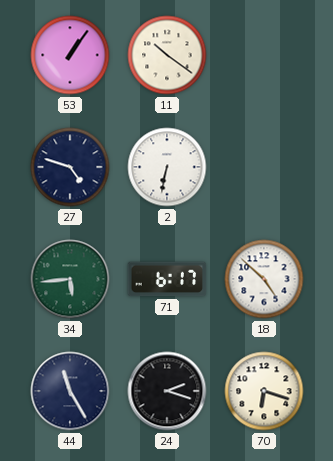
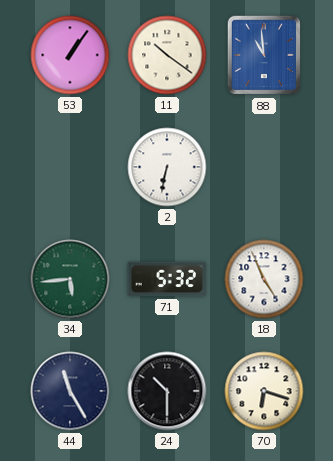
88: none -> 10:59 (263, 55)
27: 4:48 -> none (70, 167)
71: 6:17 -> 5:32 (167, 279)
18: 4:52 -> 4:56 (264, 279)
24: 2:18 -> 10:30 (167, 391)
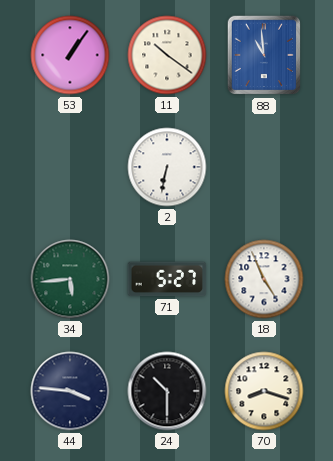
71: 5:32 -> 5:27 (167, 279)
44: 11:25 -> 3:46 (70, 391)
70: 6:18 -> 8:18 (264, 391)
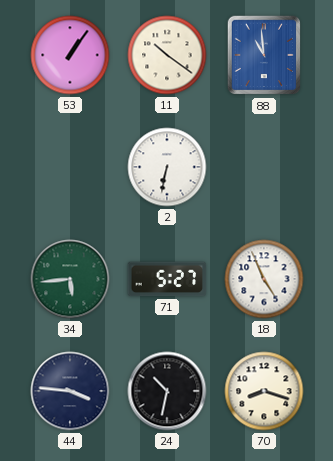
24: 10:30 -> 10:32 (167, 391)
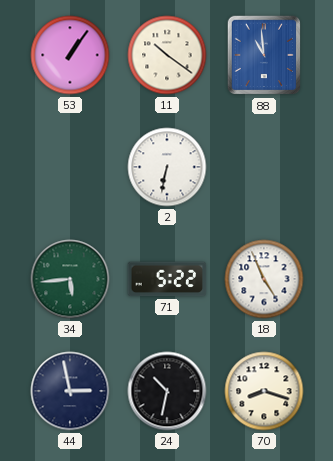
71: 5:27 -> 5:22 (167, 279)
44: 3:46 -> 2:58 (70, 391)
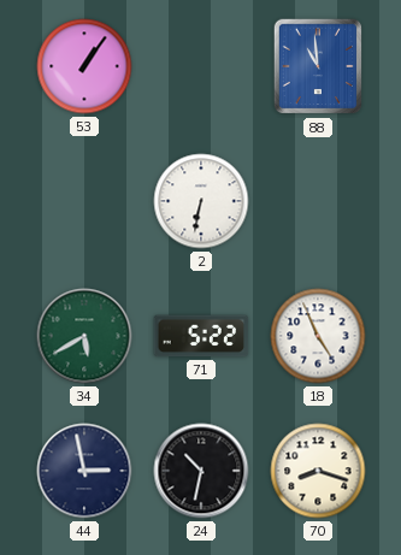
11: 10:21 -> none (167, 55)
34: 5:44 -> 5:40 (84, 336)
